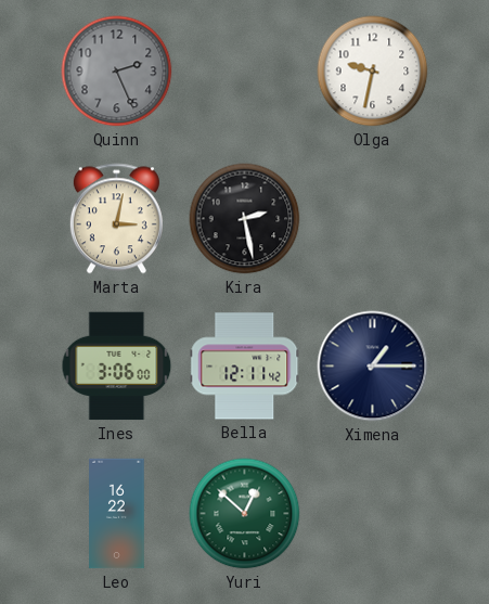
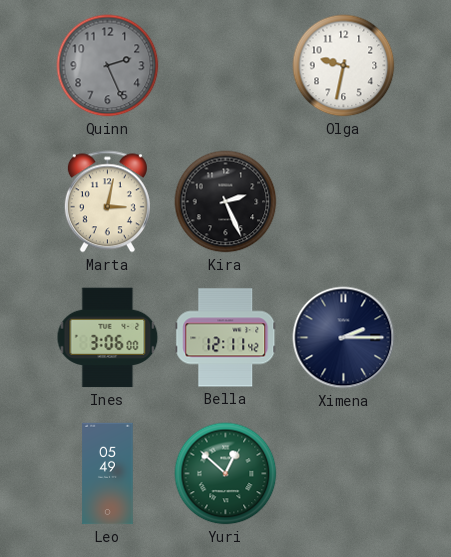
Kira: 2:28 -> 2:26 (226, 202)
Ximena: 1:15 -> 2:15 (344, 338)
Leo: 16:22 -> 05:49 (108, 474)
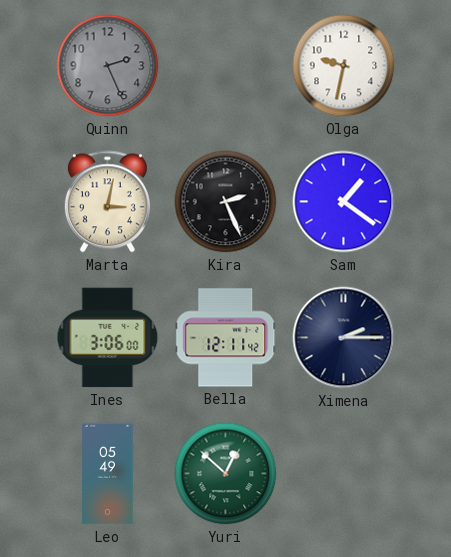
Sam: none -> 1:21 (344, 202)
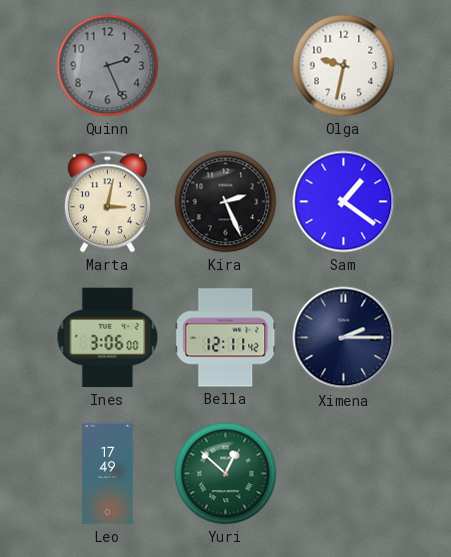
Leo: 05:49 -> 17:49 (108, 474)
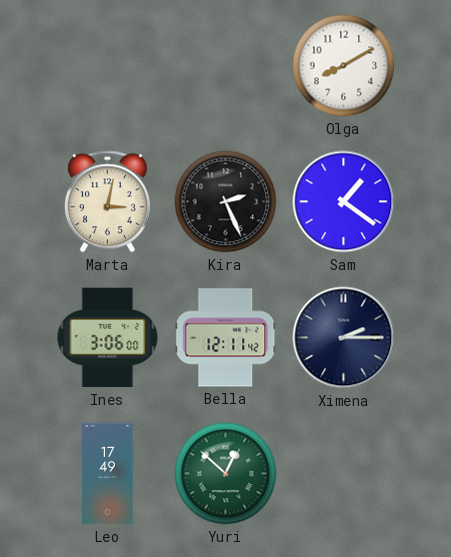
Quinn: 2:26 -> none (108, 66)
Olga: 9:32 -> 8:10 (344, 66)
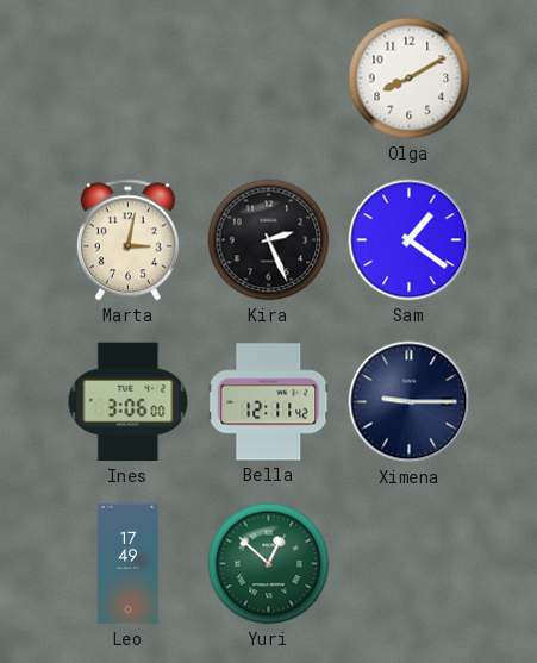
Ximena: 2:15 -> 9:15 (410, 402)
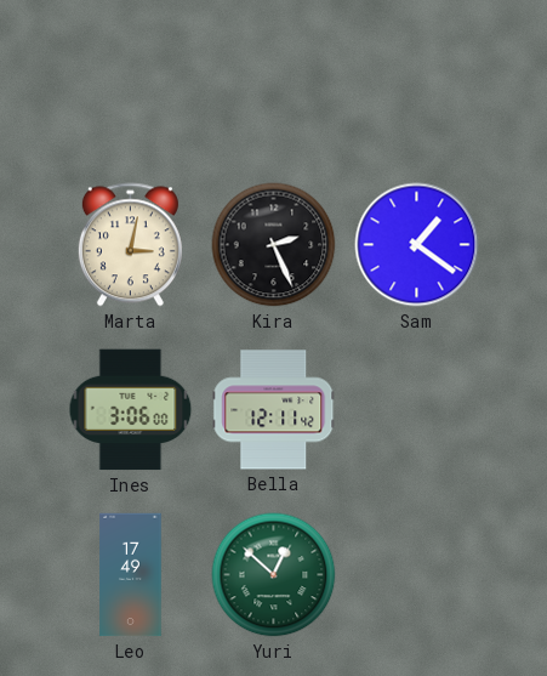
Olga: 8:10 -> none (410, 79)
Ximena: 9:15 -> none (410, 402)
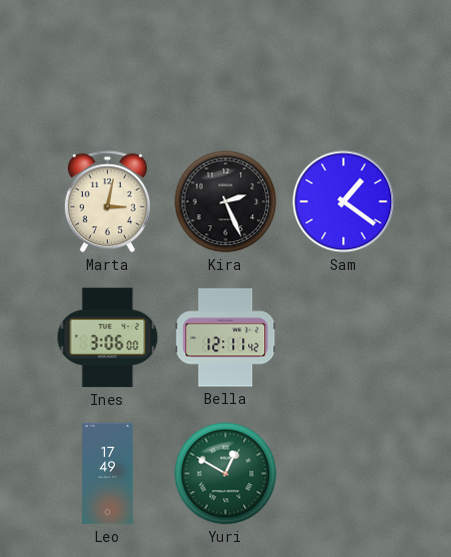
Yuri: 12:52 -> 12:50 (226, 474)
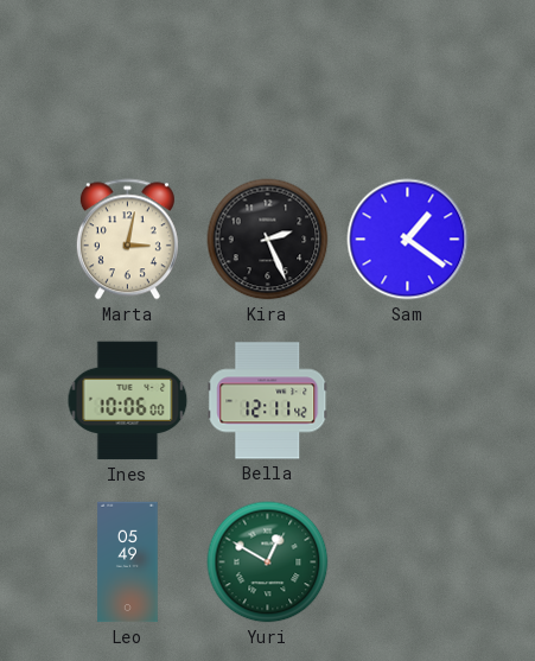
Ines: 3:06 -> 10:06 (128, 401)
Leo: 17:49 -> 05:49 (128, 563)
